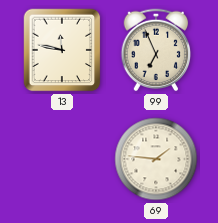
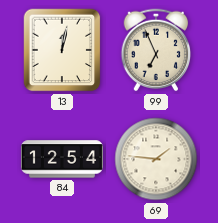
13: 11:47 -> 12:02 (62, 50)
84: none -> 12:54 (62, 159)
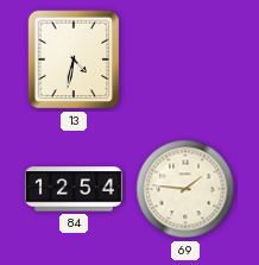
13: 12:02 -> 4:32 (74, 59)
99: 6:56 -> none (156, 50)
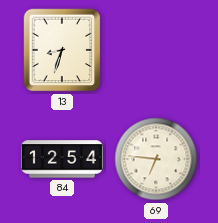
13: 4:32 -> 8:33 (62, 50)
69: 1:46 -> 6:46 (156, 159)
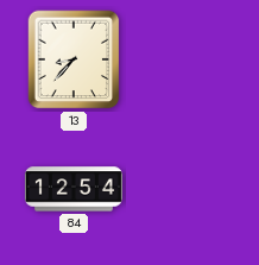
13: 8:33 -> 8:37 (74, 59)
69: 6:46 -> none (156, 159)
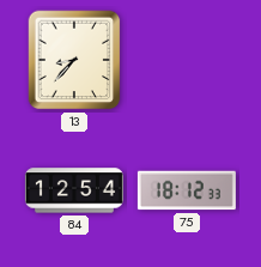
75: none -> 18:12 (187, 190)
